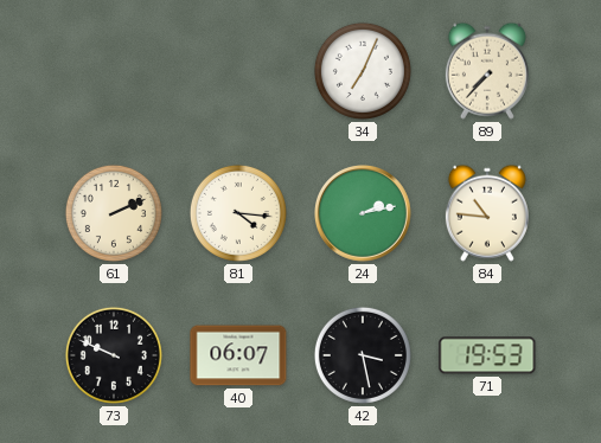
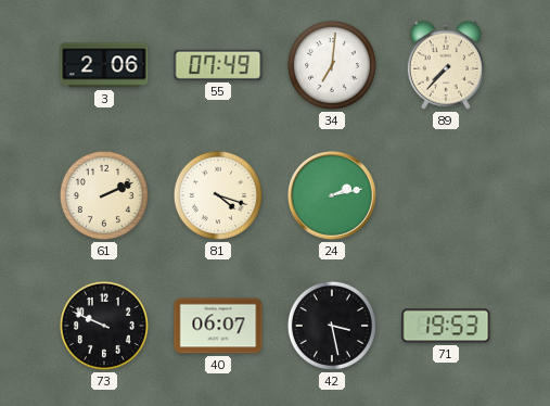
3: none -> 2:06 (104, 65)
55: none -> 07:49 (218, 65)
34: 7:04 -> 7:01 (332, 65)
81: 4:16 -> 4:18 (218, 195)
84: 10:46 -> none (487, 213)
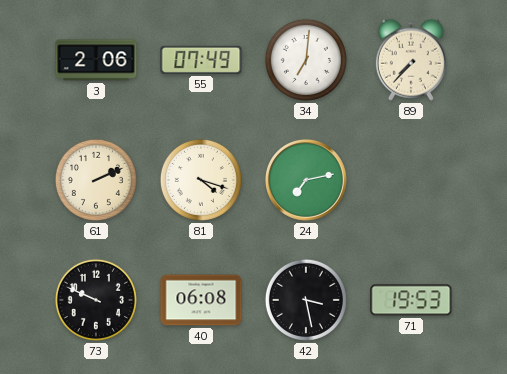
24: 2:13 -> 7:13 (306, 180)
40: 06:07 -> 06:08 (201, 300)
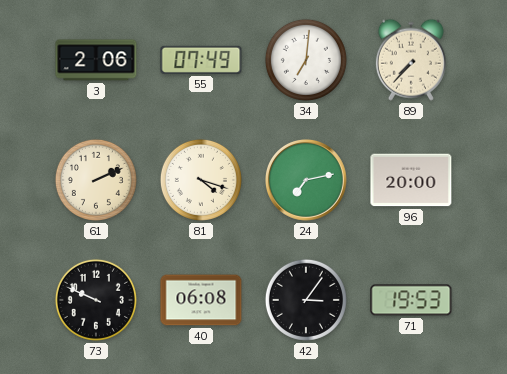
96: none -> 20:00 (411, 180)
42: 3:28 -> 3:06 (306, 300)
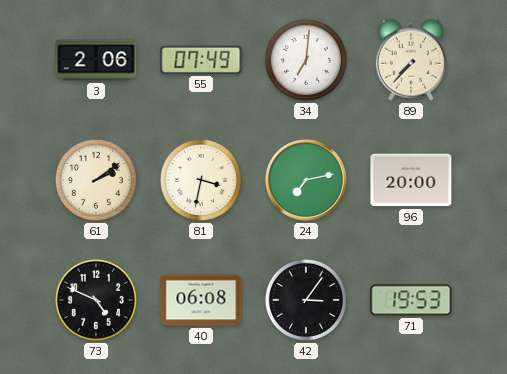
61: 2:11 -> 2:09 (96, 180)
81: 4:18 -> 3:32 (201, 180)
73: 9:49 -> 4:49 (96, 300)
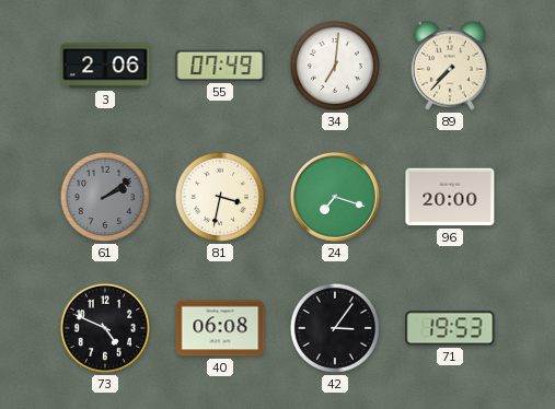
61 dial: cream -> grey (105, 197)
24: 7:13 -> 7:18 (335, 197)
